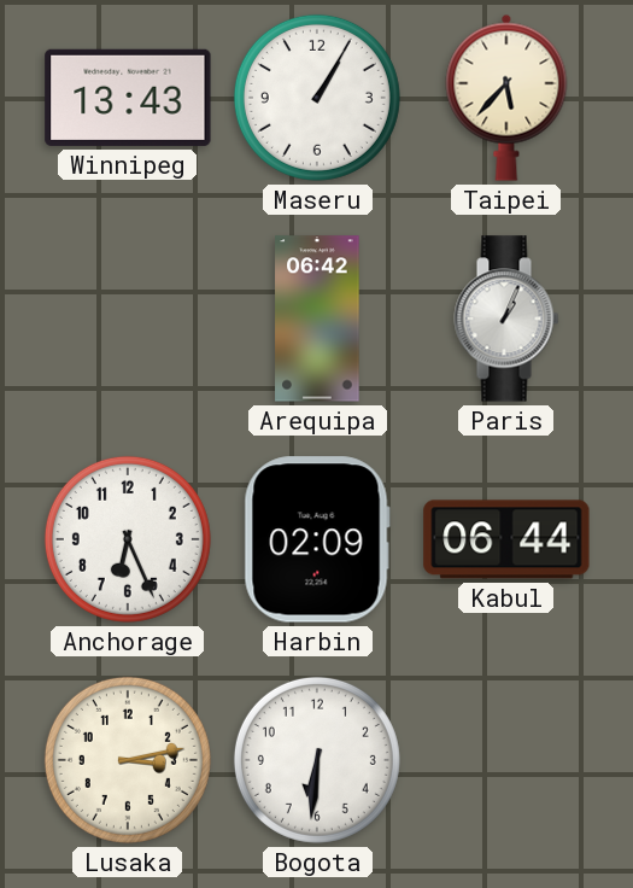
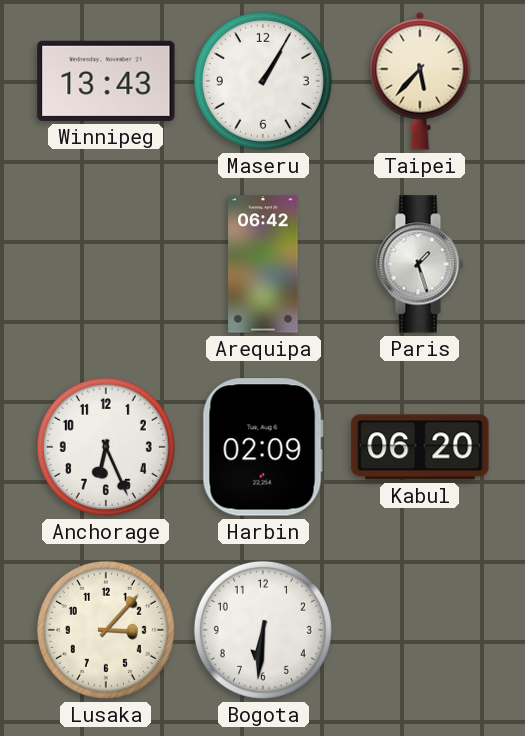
Paris: 1:04 -> 1:27 (420, 264)
Kabul: 06:44 -> 06:20 (420, 447)
Lusaka: 3:13 -> 3:07 (106, 630)
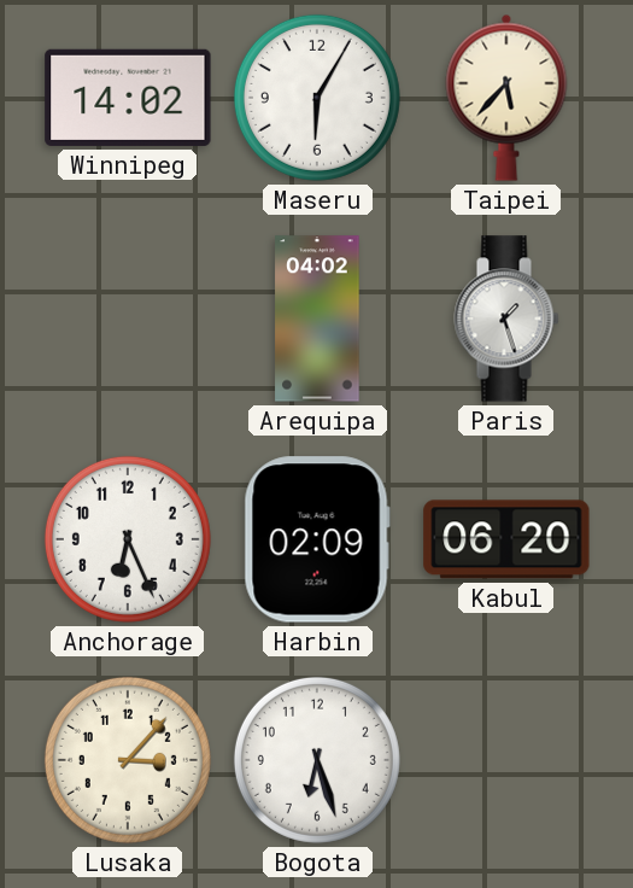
Winnipeg: 13:43 -> 14:02 (128, 98)
Maseru: 1:05 -> 6:05 (317, 98)
Arequipa: 06:42 -> 04:02 (317, 319)
Bogota: 6:31 -> 6:27 (317, 760)
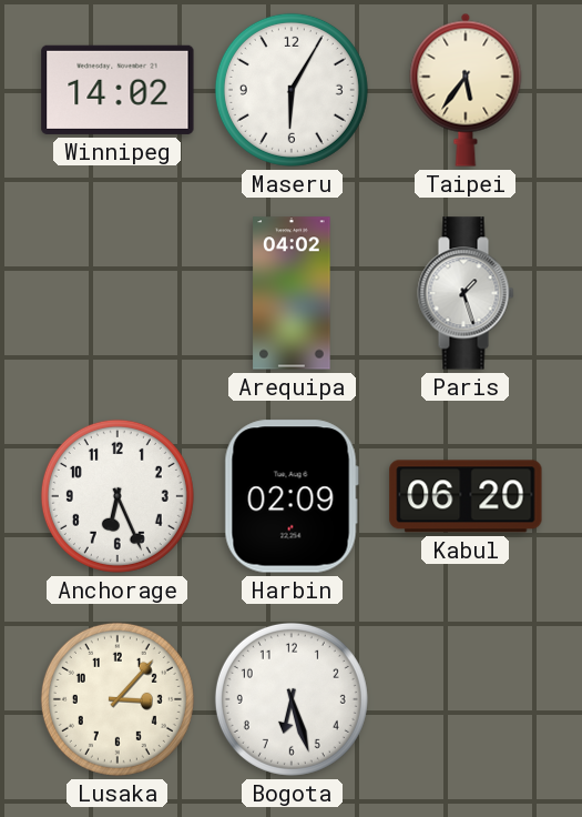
Taipei: 5:37 -> 5:36 (466, 90)
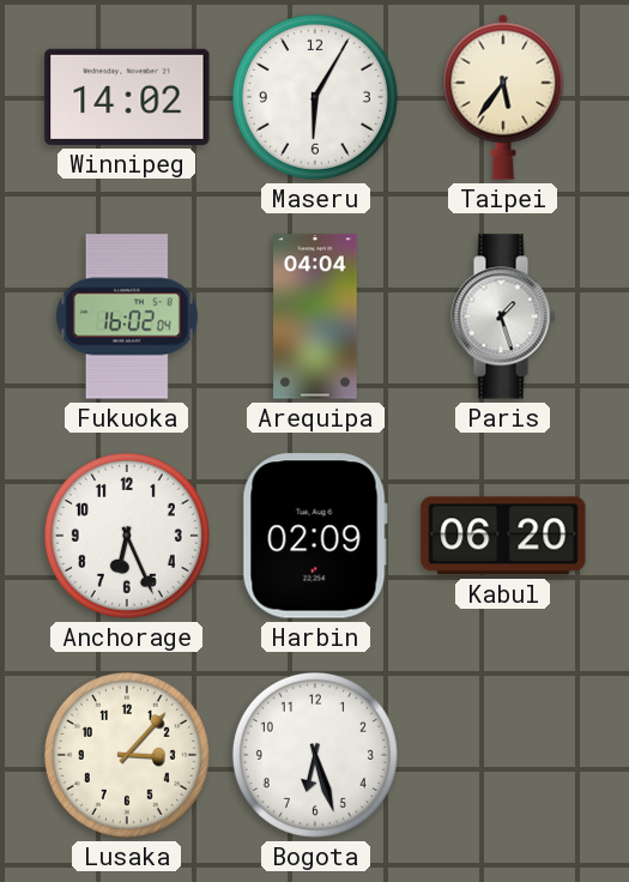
Fukuoka: none -> 16:02 (127, 316)
Arequipa: 04:02 -> 04:04 (315, 316)
